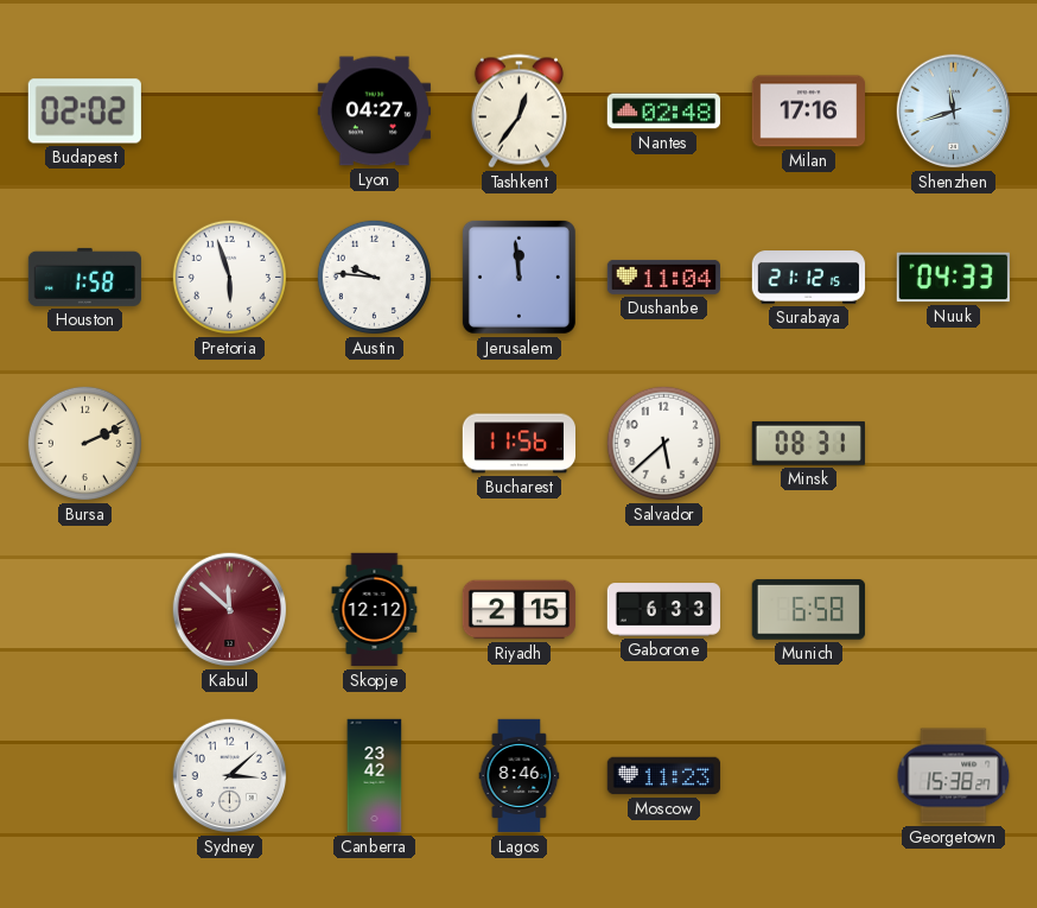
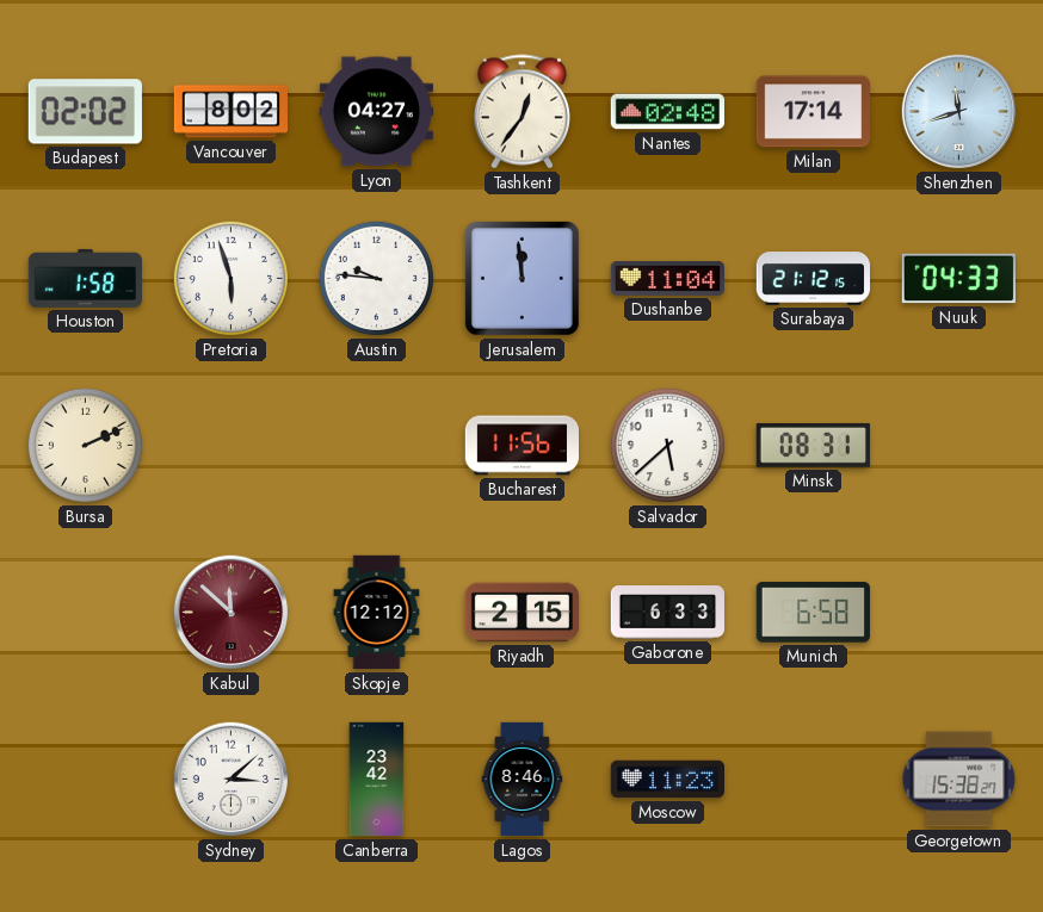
Vancouver: none -> 8:02 (230, 112)
Milan: 17:16 -> 17:14 (813, 112)
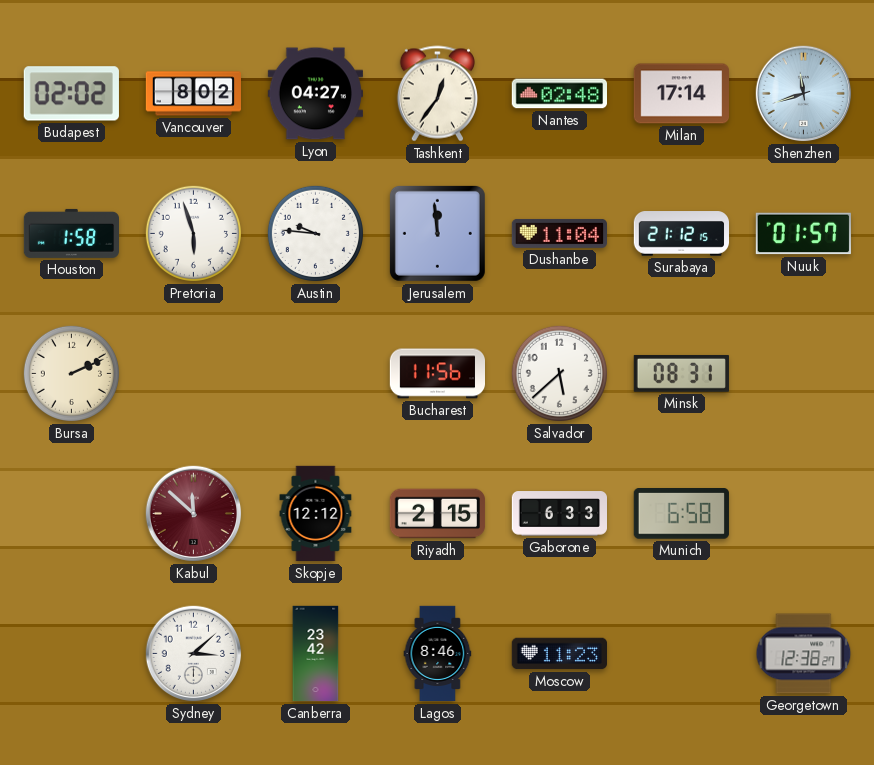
Nuuk: 04:33 -> 01:57 (803, 234)
Georgetown: 15:38 -> 12:38 (804, 654)
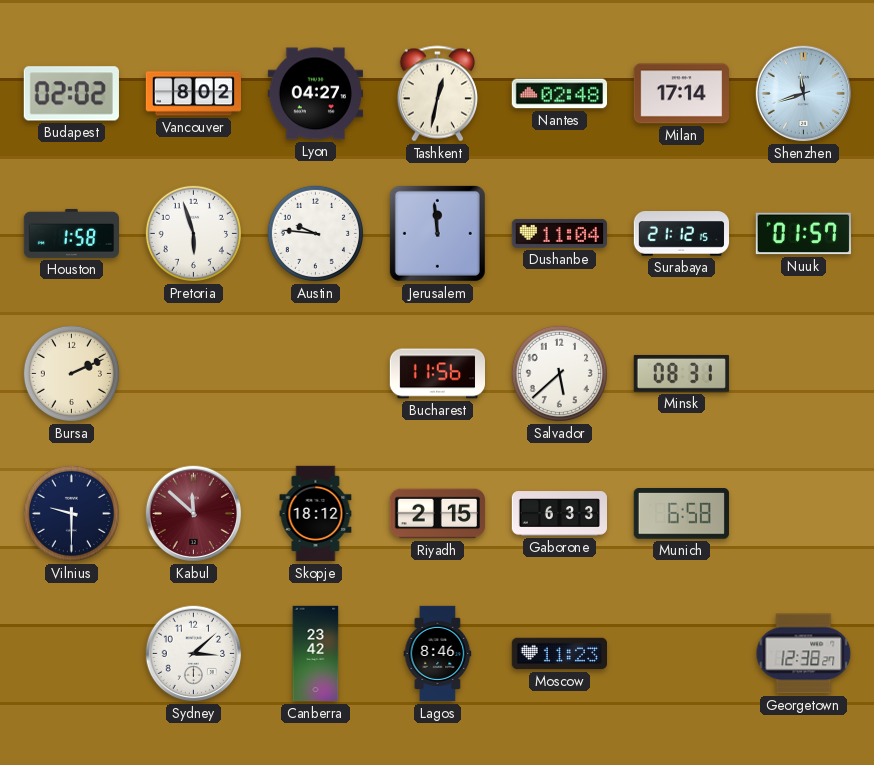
Tashkent: 12:36 -> 12:32 (437, 94)
Vilnius: none -> 9:30 (71, 513)
Skopje: 12:12 -> 18:12 (316, 514)
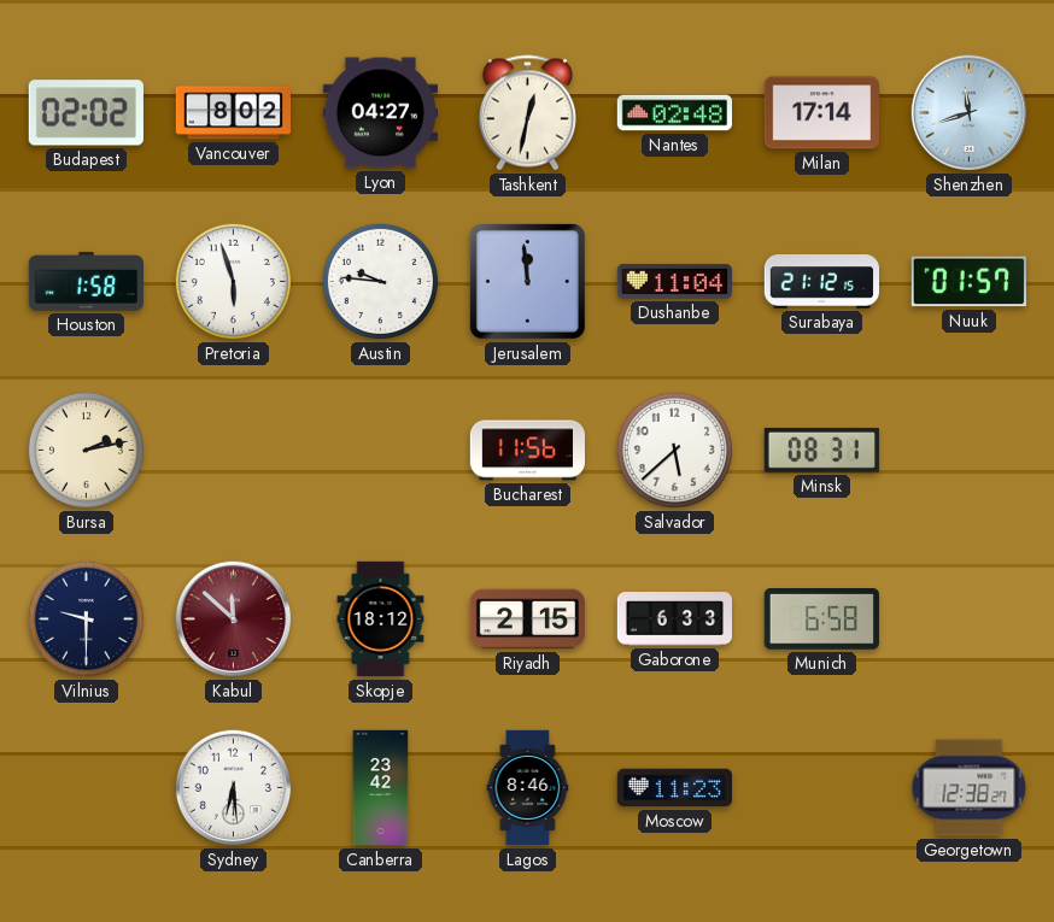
Bursa: 2:11 -> 2:13 (86, 450)
Sydney: 3:08 -> 6:29 (234, 788)
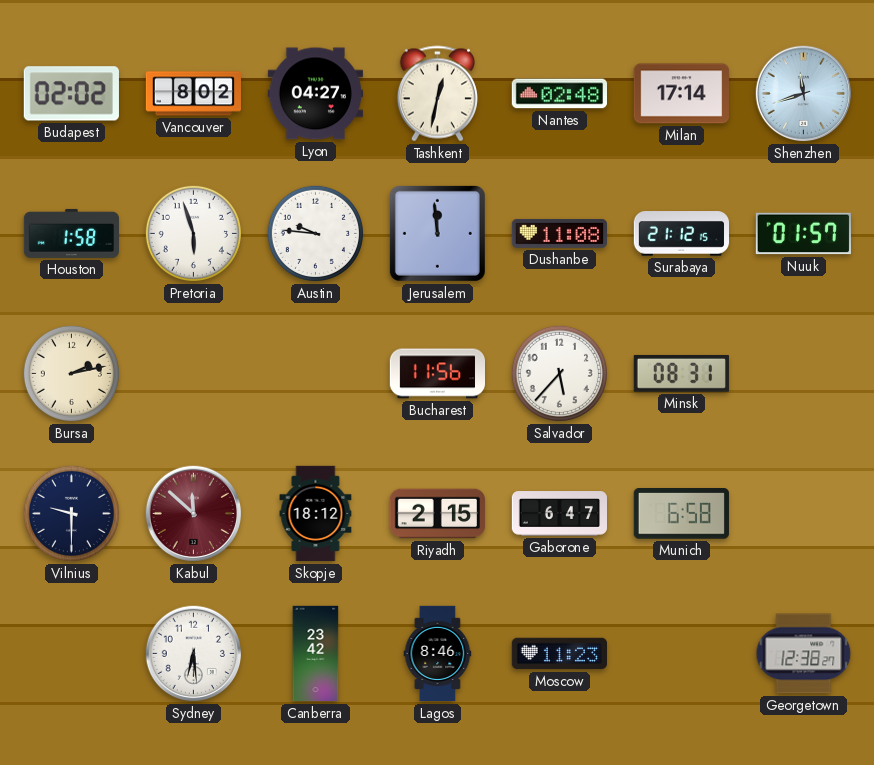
Dushanbe: 11:04 -> 11:08 (559, 233)
Salvador: 5:38 -> 5:37 (559, 373)
Gaborone: 6:33 -> 6:47 (560, 514)
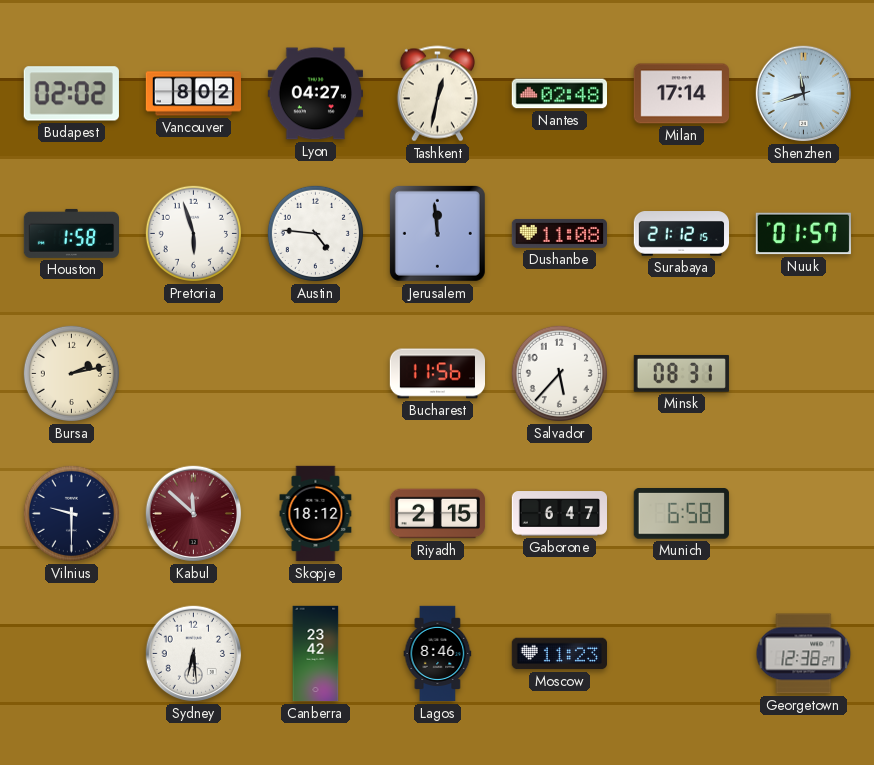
Austin: 9:46 -> 4:46 (315, 233)
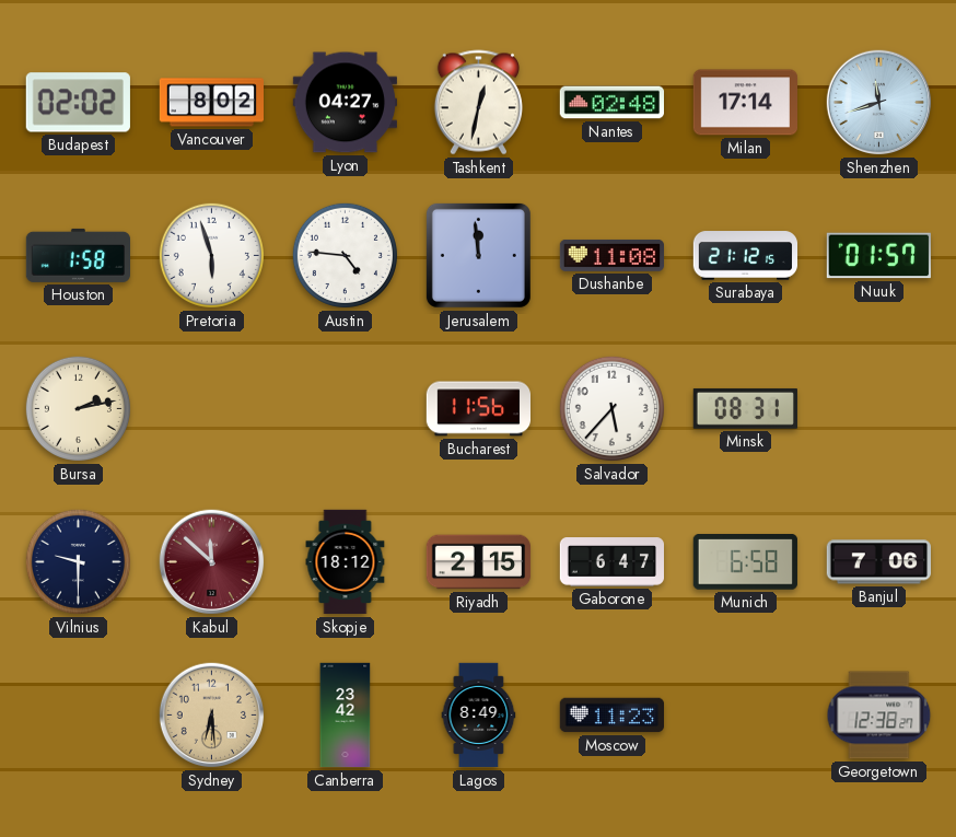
Banjul: none -> 7:06 (878, 562)
Sydney dial: white -> champagne (212, 716)
Lagos: 8:46 -> 8:49 (479, 716)
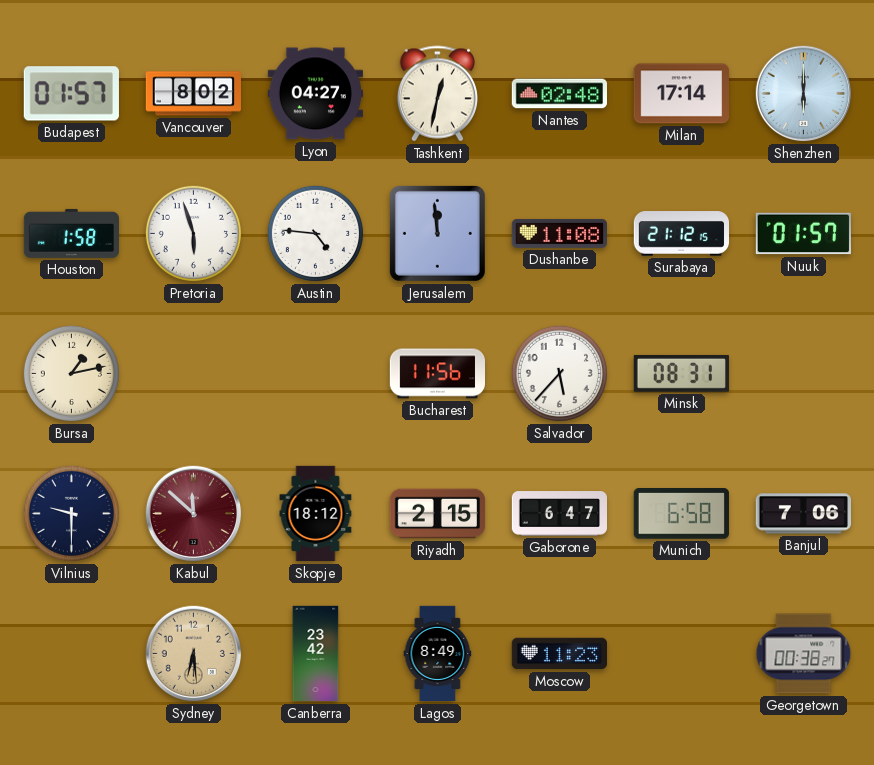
Budapest: 02:02 -> 01:57 (71, 94)
Shenzhen: 11:42 -> 6:00 (804, 94)
Bursa: 2:13 -> 1:13 (71, 373)
Georgetown: 12:38 -> 00:38 (804, 654)
